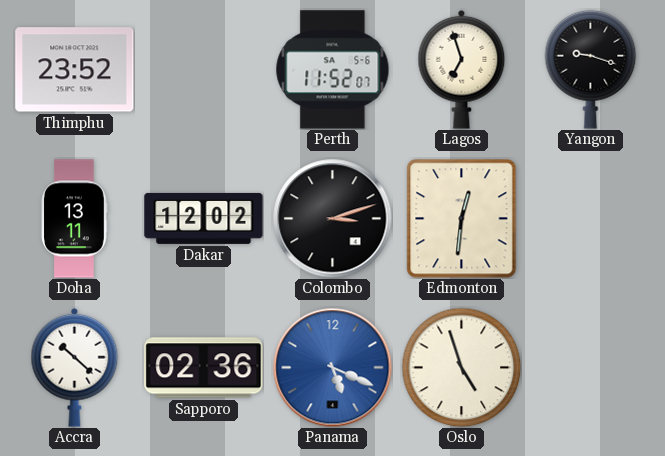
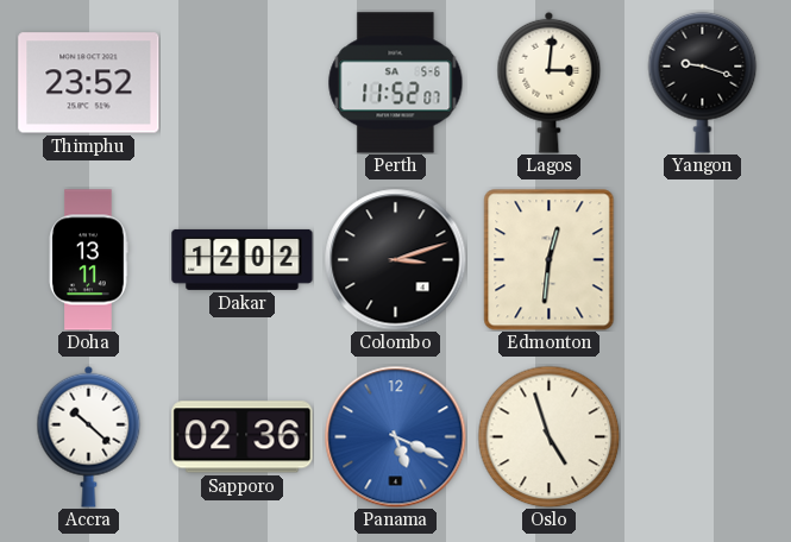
Lagos: 6:57 -> 3:01 (550, 82)
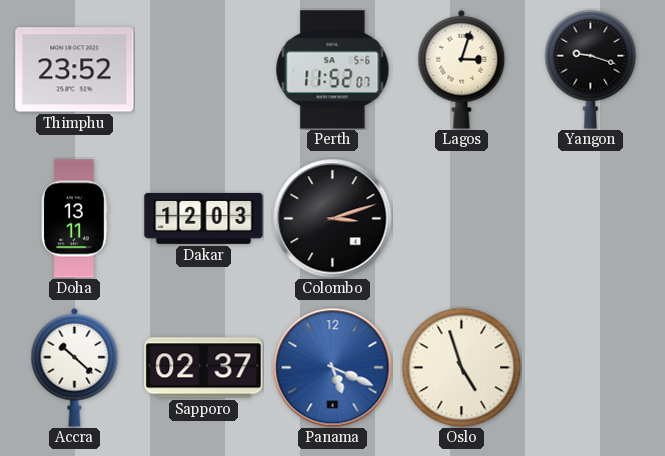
Lagos: 3:01 -> 3:03 (462, 69)
Dakar: 12:02 -> 12:03 (204, 218)
Edmonton: 12:31 -> none (550, 259)
Sapporo: 02:36 -> 02:37 (204, 368)
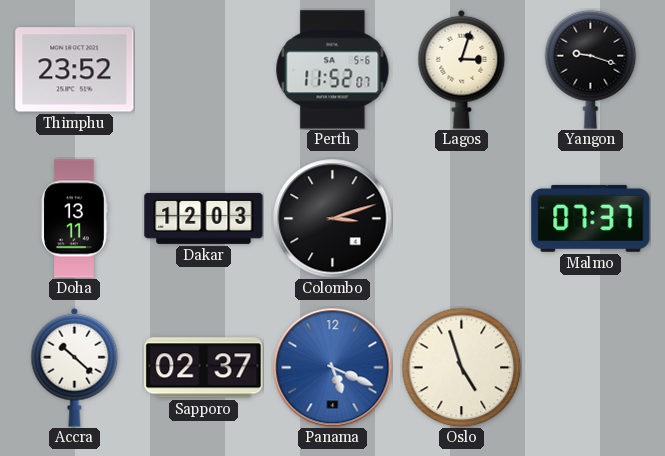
Malmo: none -> 07:37 (591, 218)
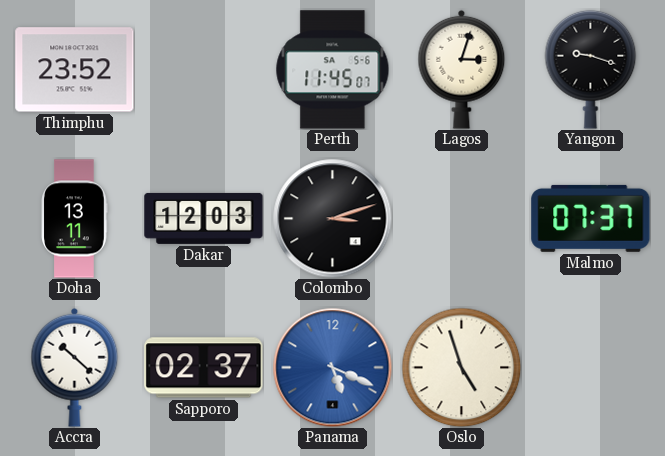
Perth: 11:52 -> 11:45 (333, 70)
